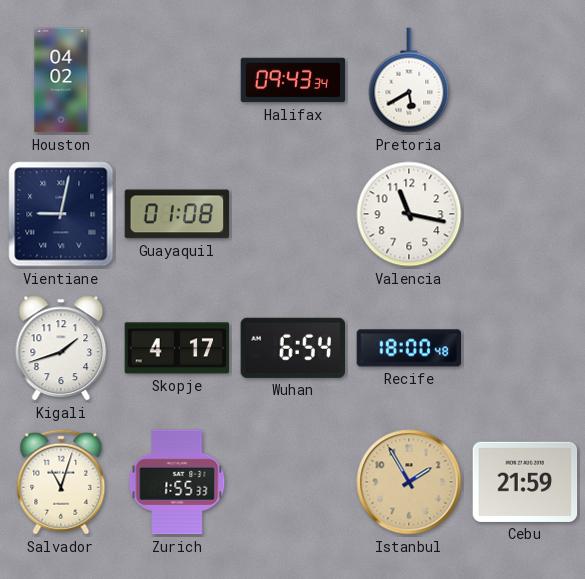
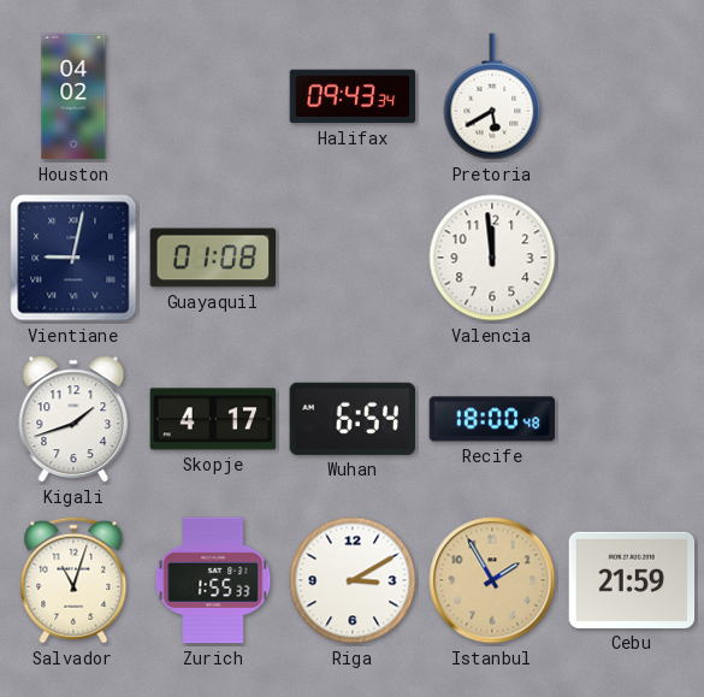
Valencia: 11:17 -> 11:59 (492, 258)
Riga: none -> 3:10 (353, 580)
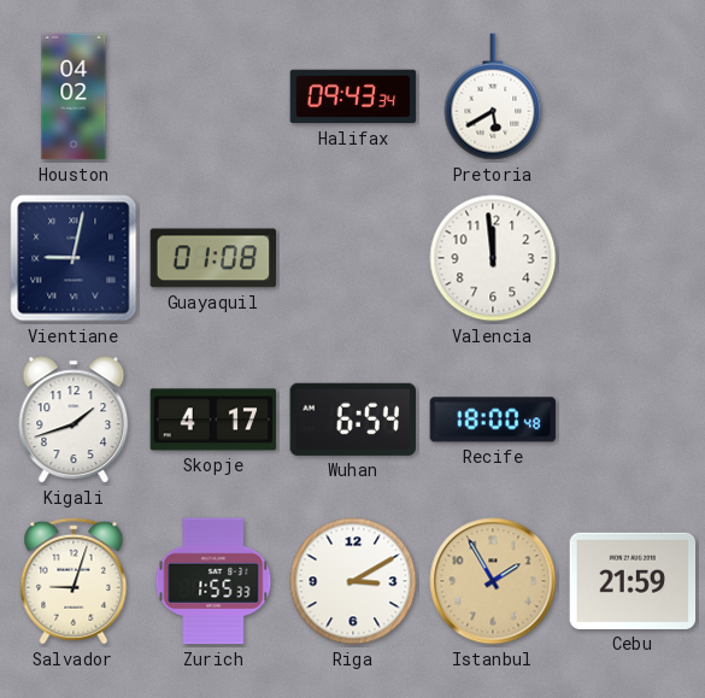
Salvador: 11:03 -> 9:03 (74, 581)
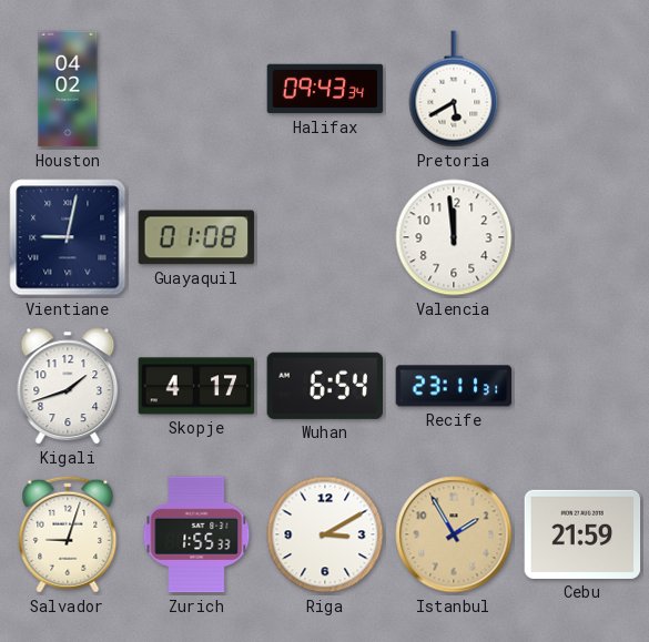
Recife: 18:00 -> 23:11 (454, 386)
